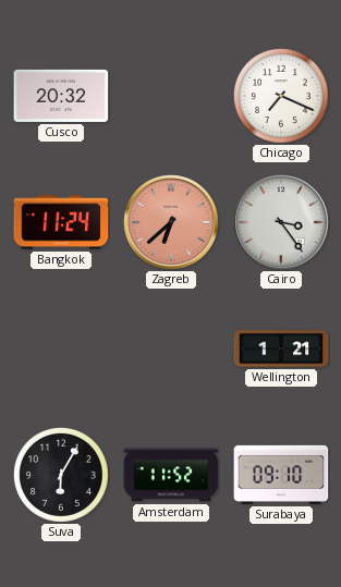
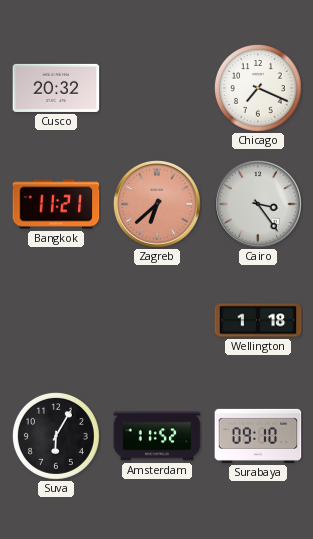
Bangkok: 11:24 -> 11:21 (56, 204)
Wellington: 1:21 -> 1:18 (258, 320)
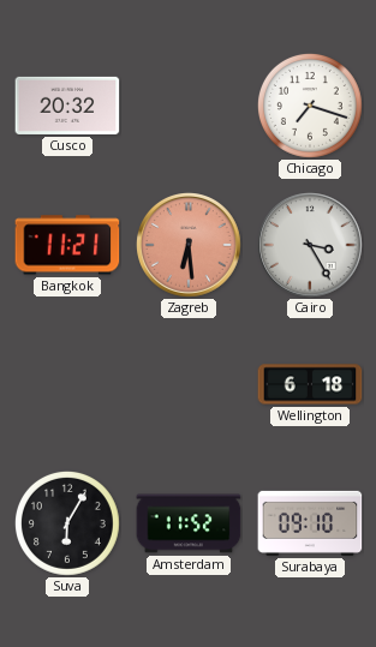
Chicago: 7:19 -> 7:18 (310, 106)
Zagreb: 6:38 -> 6:29 (190, 246)
Cairo: 3:24 -> 3:25 (311, 246)
Wellington: 1:18 -> 6:18 (310, 384)
